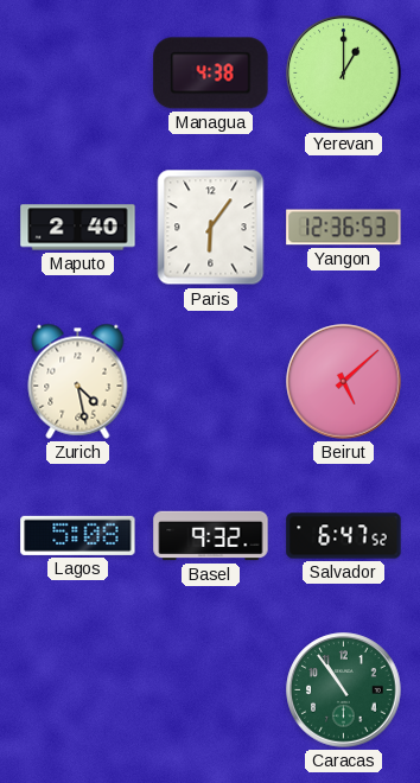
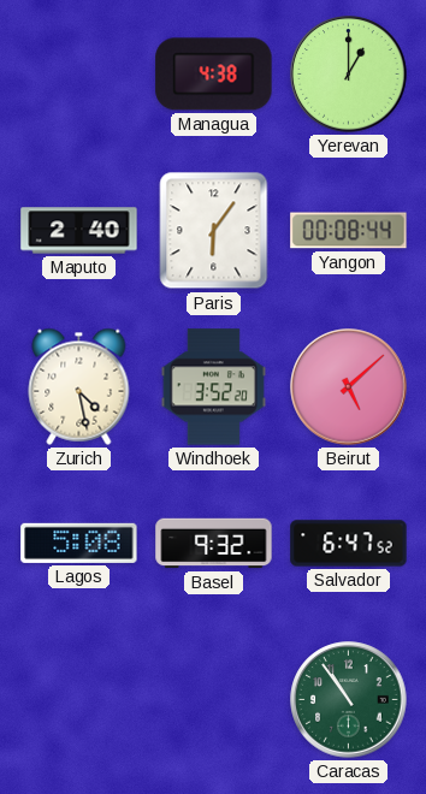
Yangon: 12:36 -> 00:08 (349, 231)
Windhoek: none -> 3:52 (213, 387)
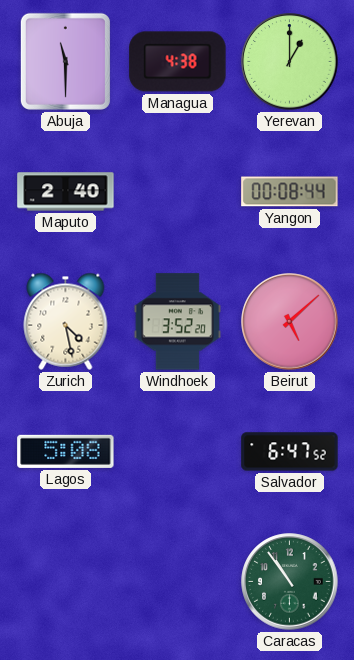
Abuja: none -> 11:30 (65, 61)
Paris: 6:06 -> none (214, 231)
Basel: 9:32 -> none (214, 544)
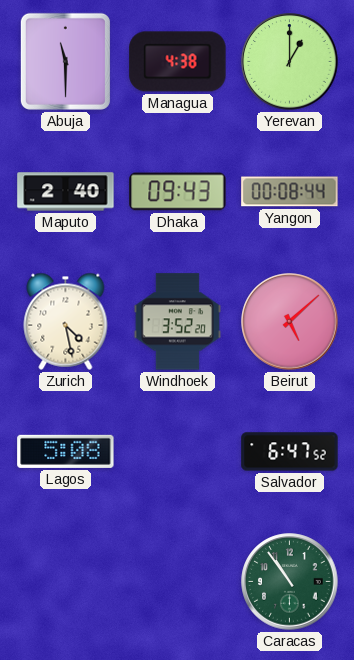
Dhaka: none -> 09:43 (178, 192)
